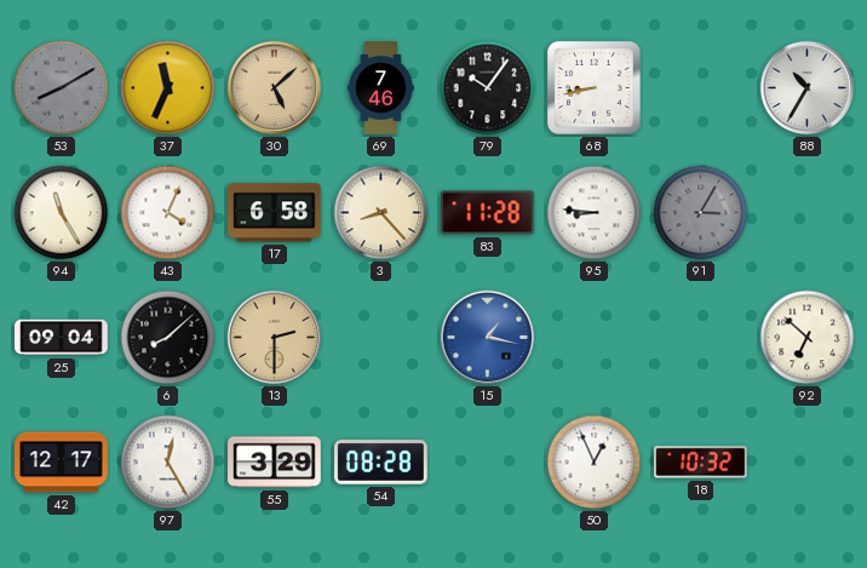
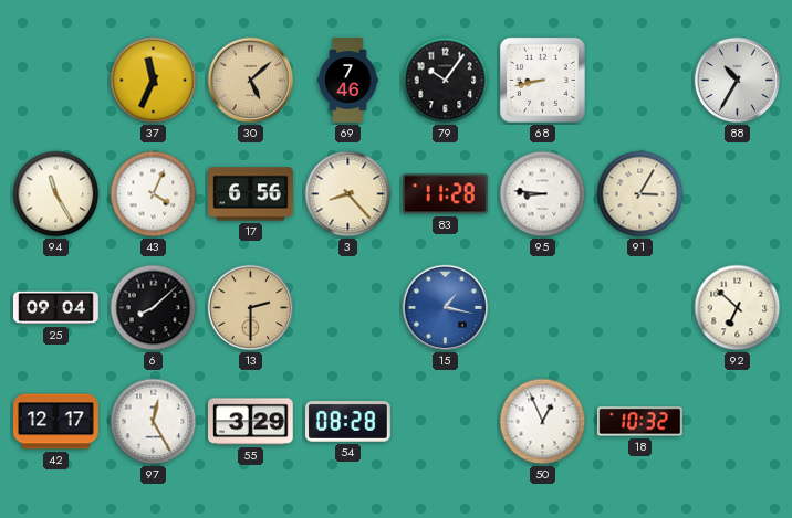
53: 8:10 -> none (62, 88)
17: 6:58 -> 6:56 (251, 194)
91 dial: grey -> cream (640, 194)
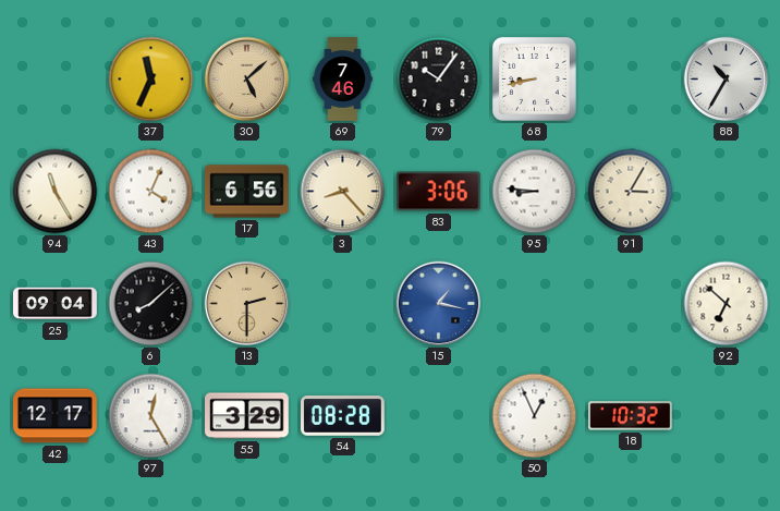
83: 11:28 -> 3:06 (439, 192)
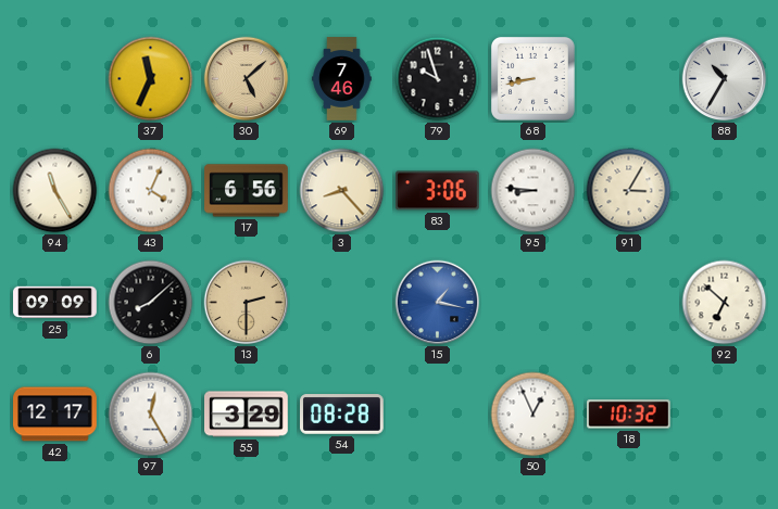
79: 10:06 -> 9:57 (438, 79)
25: 09:04 -> 09:09 (55, 303)
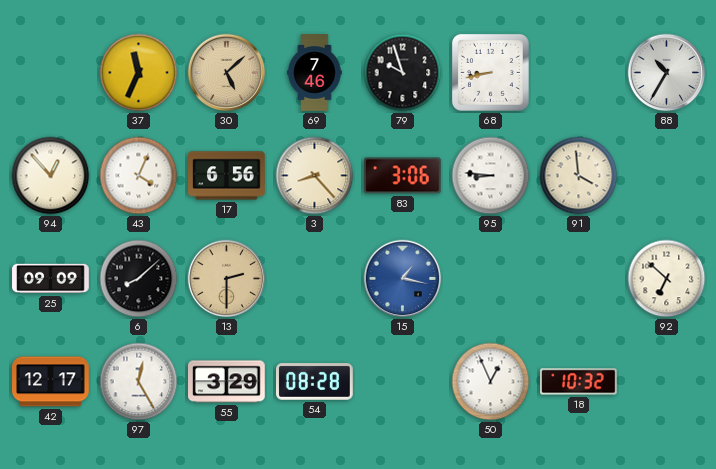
94: 11:25 -> 12:53 (51, 176)
91: 3:05 -> 3:59 (579, 176)
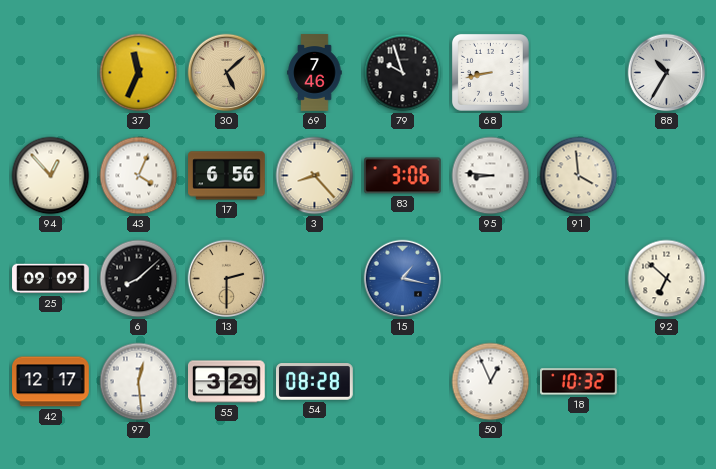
97: 12:25 -> 12:29 (139, 382)
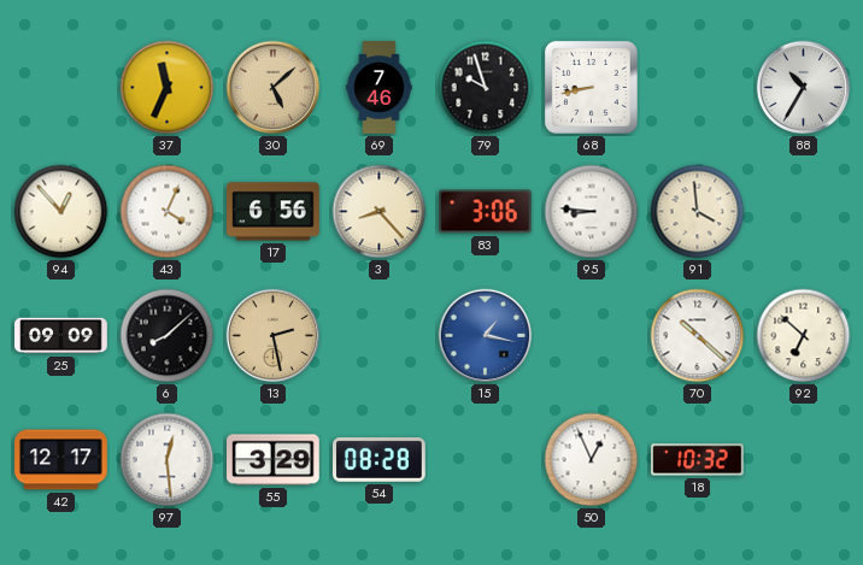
13: 2:30 -> 2:28 (274, 336)
70: none -> 10:22 (698, 336)
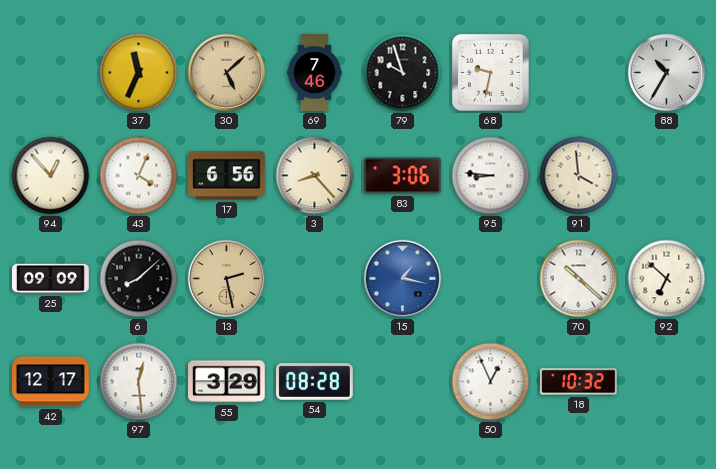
68: 8:43 -> 9:32 (490, 72)
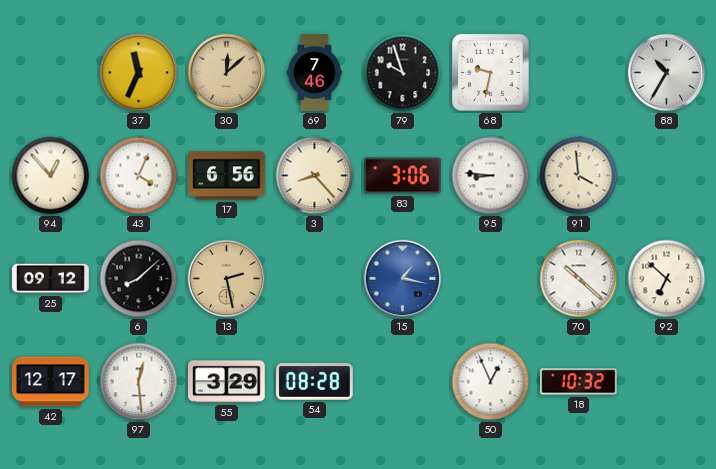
30: 5:08 -> 12:08 (227, 73)
25: 09:09 -> 09:12 (51, 279)
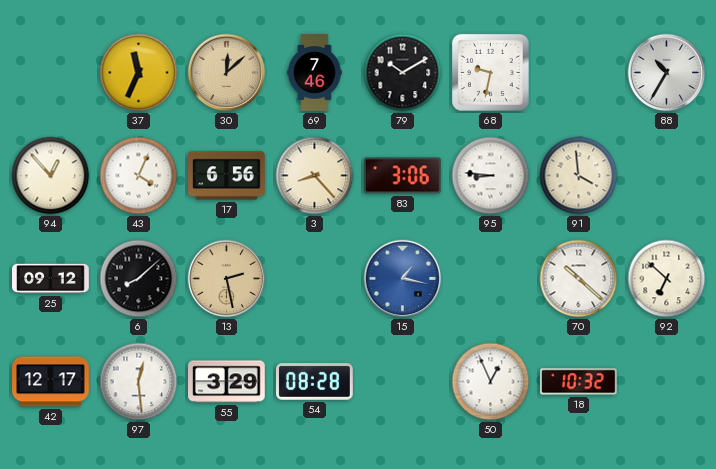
79: 9:57 -> 10:10 (403, 73)
